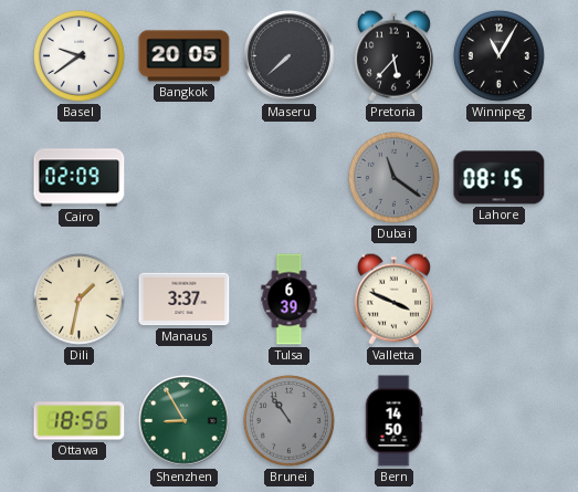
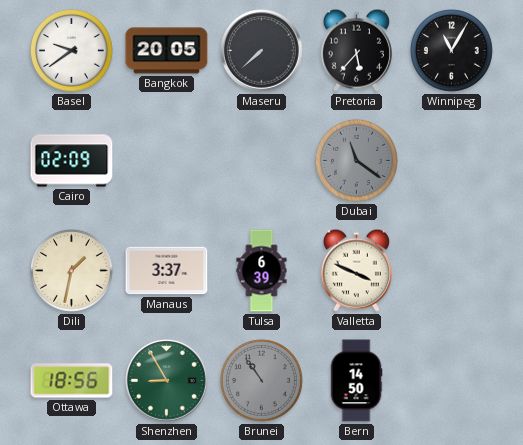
Lahore: 08:15 -> none (500, 178)
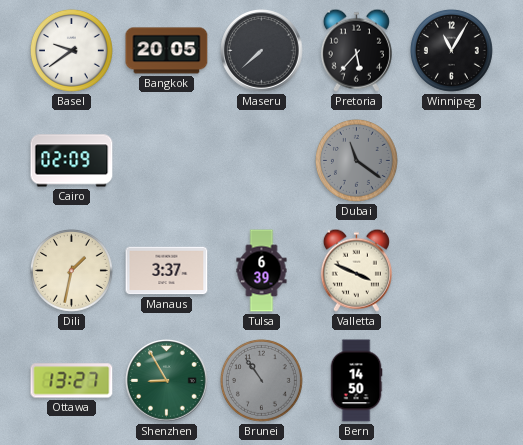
Ottawa: 18:56 -> 13:27 (72, 381)
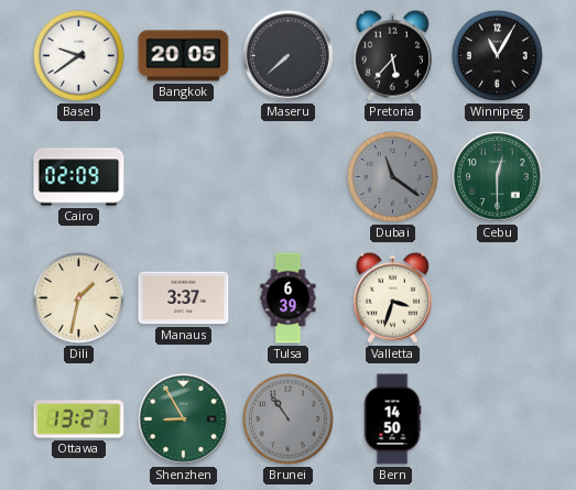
Cebu: none -> 12:30 (498, 177)
Valletta: 3:49 -> 3:33 (392, 297)
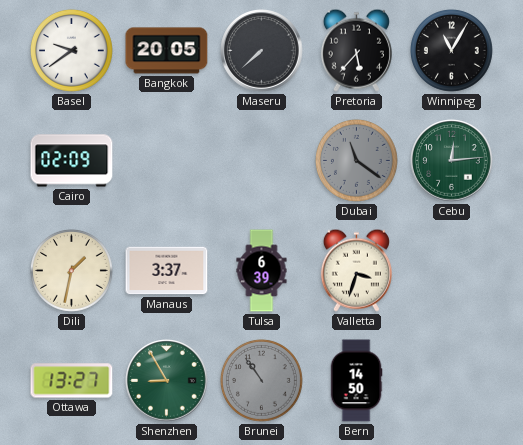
Cebu: 12:30 -> 12:14 (452, 161)
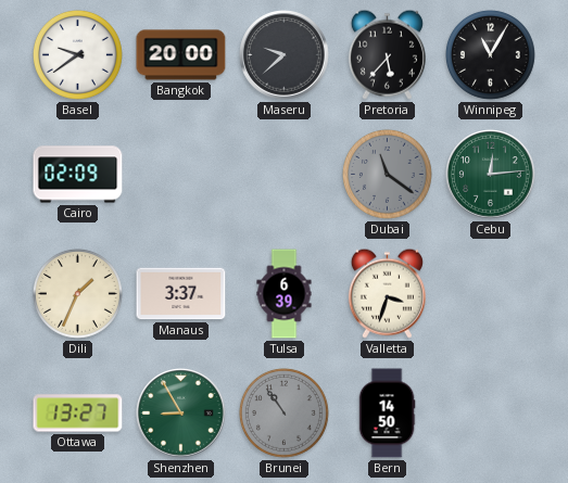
Bangkok: 20:05 -> 20:00 (181, 55)
Maseru: 7:38 -> 9:38 (285, 55)
Dili: 1:32 -> 1:34 (77, 293)
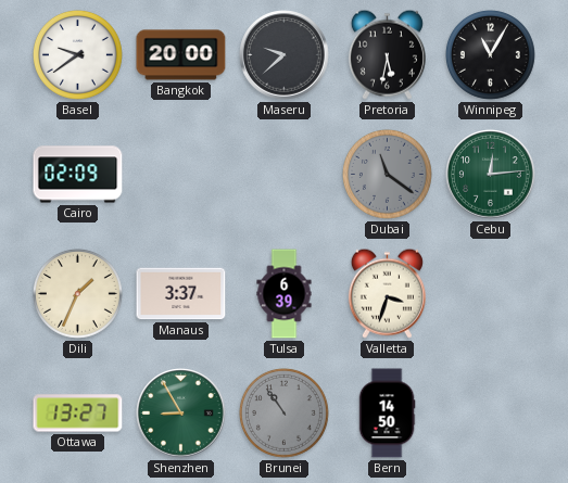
Pretoria: 5:37 -> 5:32 (387, 54)
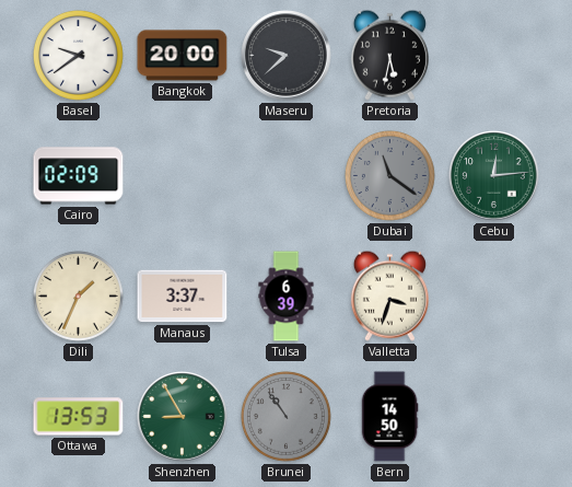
Winnipeg: 11:05 -> none (490, 54)
Ottawa: 13:27 -> 13:53 (79, 417)
